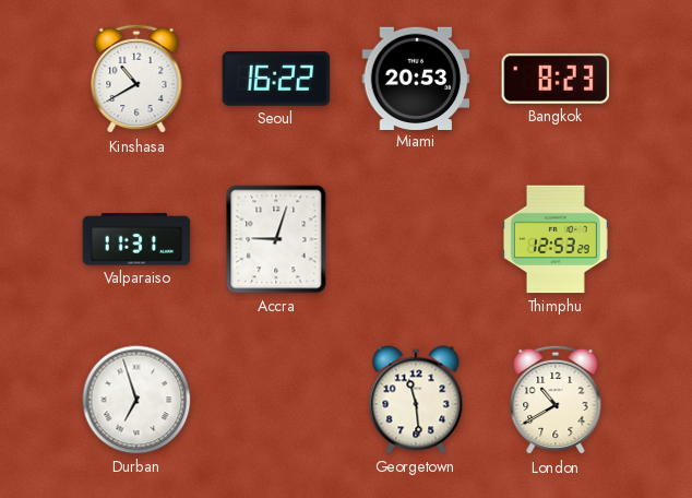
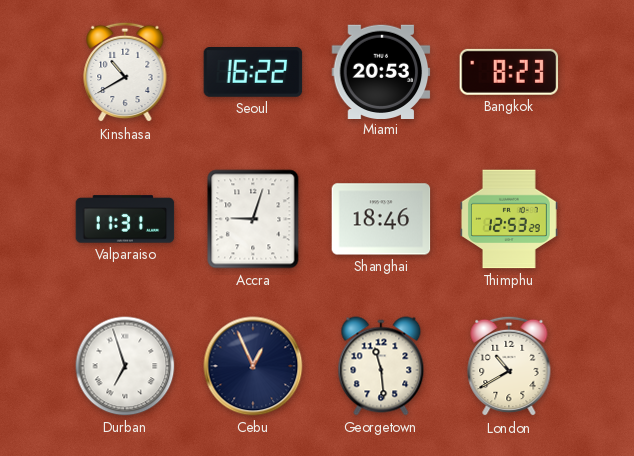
Shanghai: none -> 18:46 (381, 219)
Cebu: none -> 12:56 (253, 366)
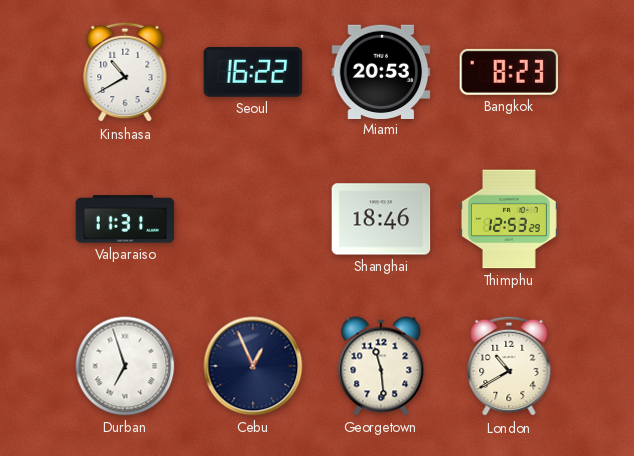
Accra: 9:03 -> none (253, 219)
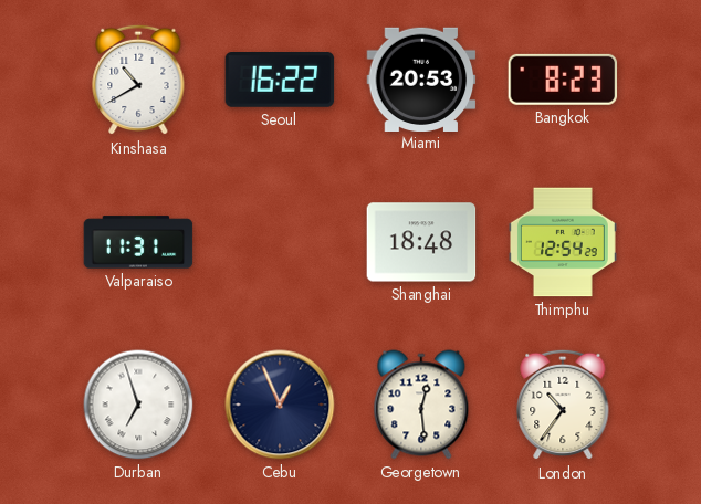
Shanghai: 18:46 -> 18:48 (421, 242)
Thimphu: 12:53 -> 12:54 (564, 242)
Georgetown: 11:29 -> 12:29 (421, 405)
London: 10:40 -> 10:36 (563, 405)
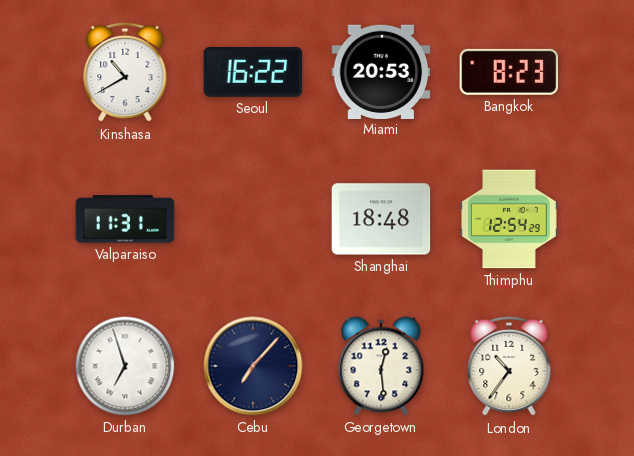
Cebu: 12:56 -> 7:07 (253, 366)
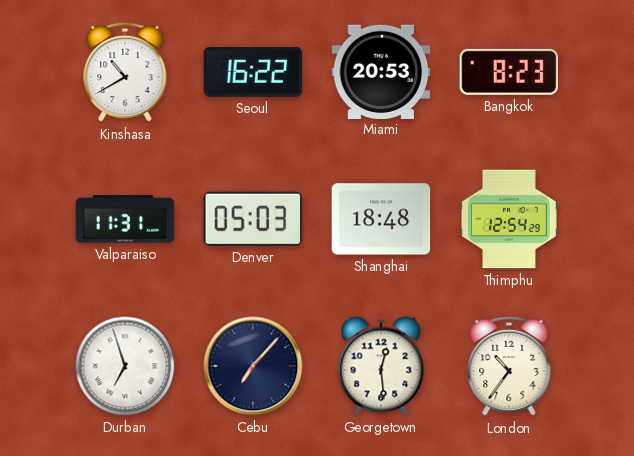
Denver: none -> 05:03 (252, 219)
